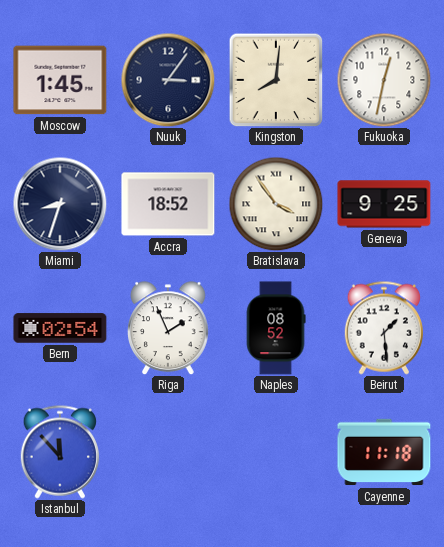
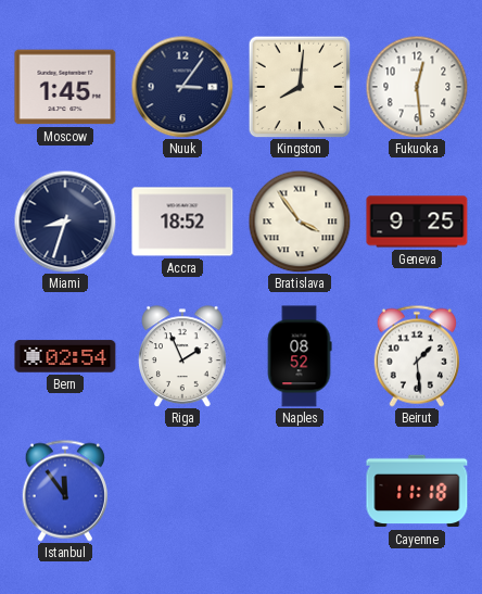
Fukuoka: 12:32 -> 12:29 (417, 87)
Istanbul: 11:53 -> 11:54 (64, 491)
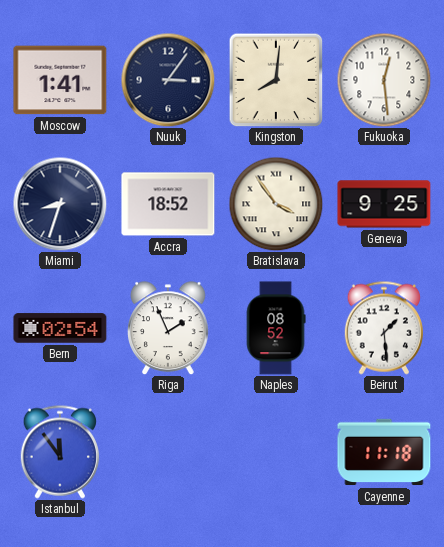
Moscow: 1:45 -> 1:41 (60, 80)
